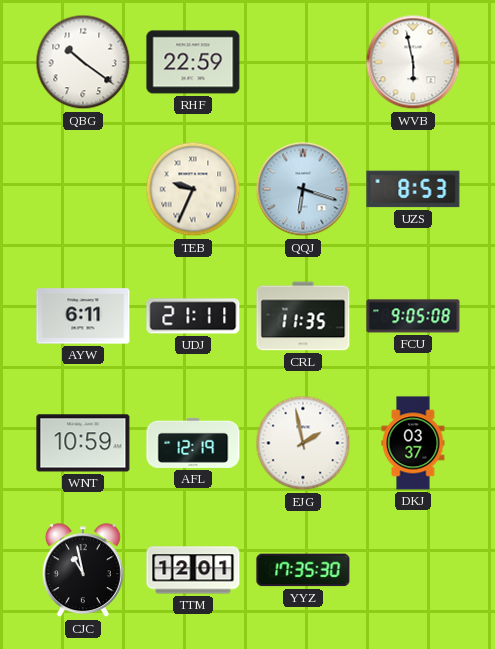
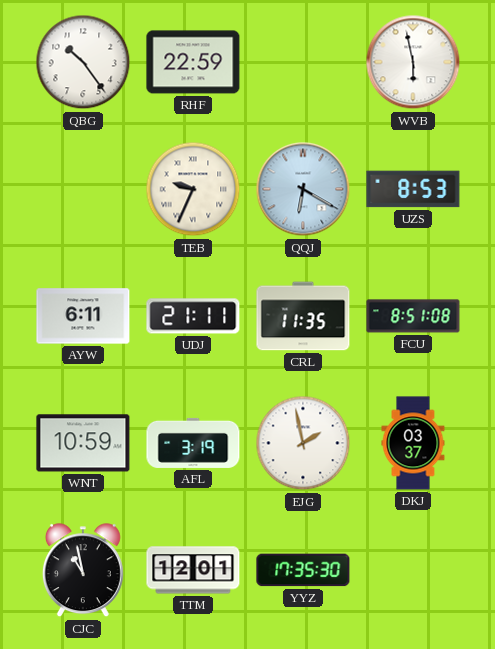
QBG: 10:21 -> 10:24 (83, 62)
QQJ: 6:18 -> 6:20 (303, 189)
FCU: 9:05 -> 8:51 (413, 316)
AFL: 12:19 -> 3:19 (193, 443)
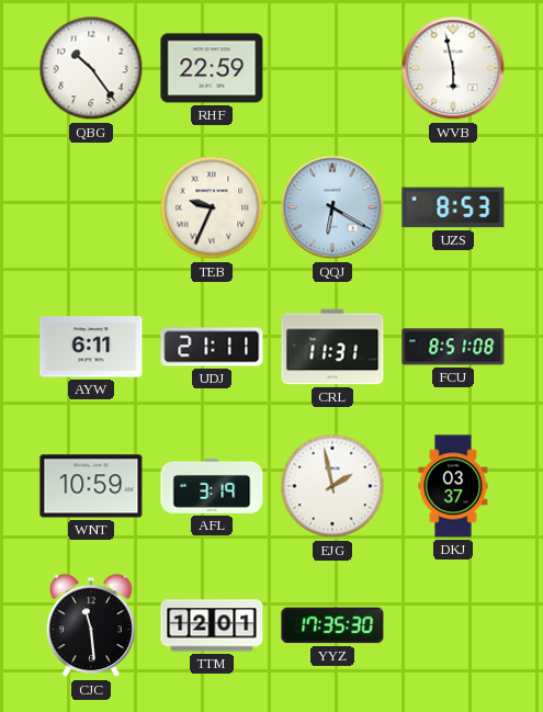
CRL: 11:35 -> 11:31 (332, 347)
CJC: 10:58 -> 11:29 (91, 626)
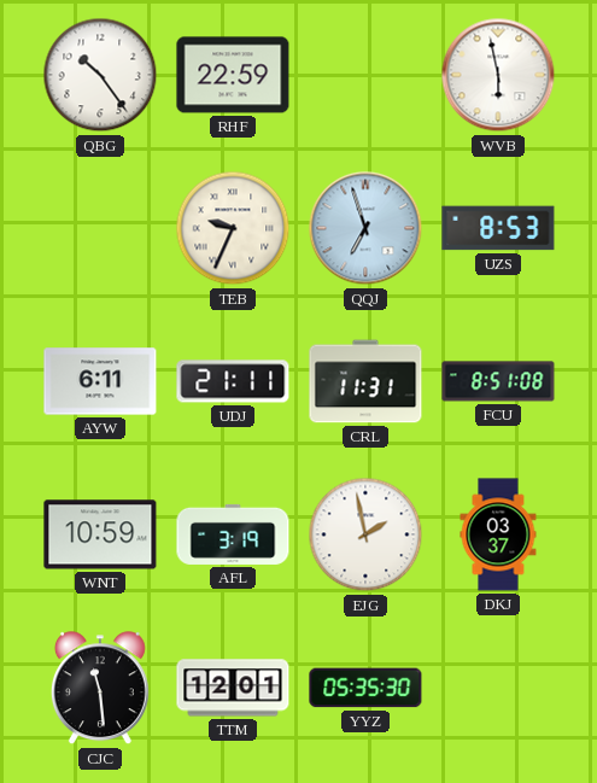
QQJ: 6:20 -> 6:57 (365, 228)
YYZ: 17:35 -> 05:35 (365, 688)
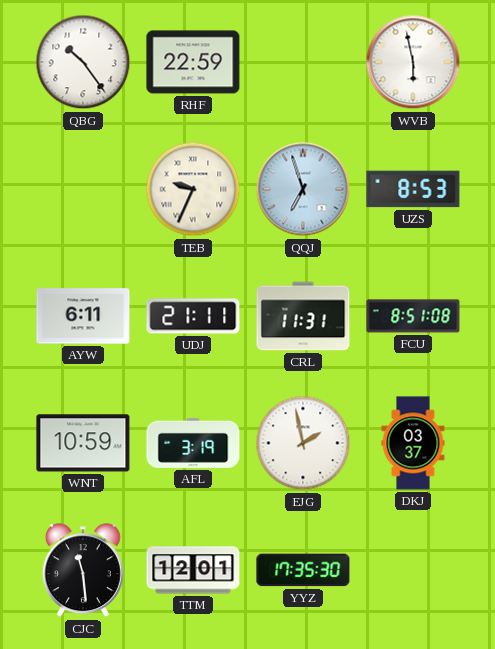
YYZ: 05:35 -> 17:35 (303, 570)
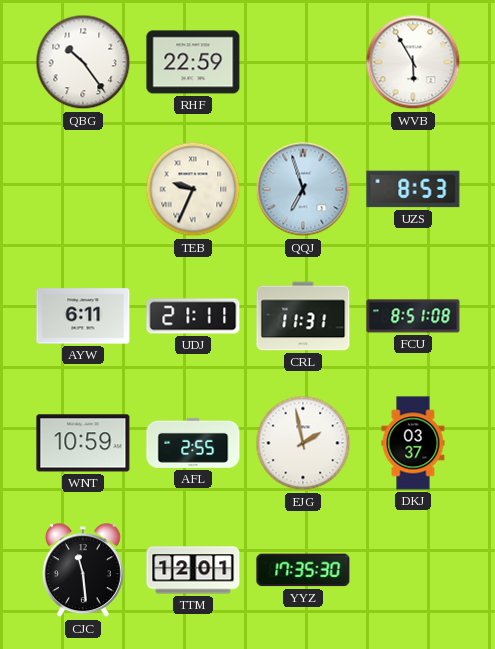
WVB: 5:58 -> 5:55 (413, 62)
AFL: 3:19 -> 2:55 (193, 443)
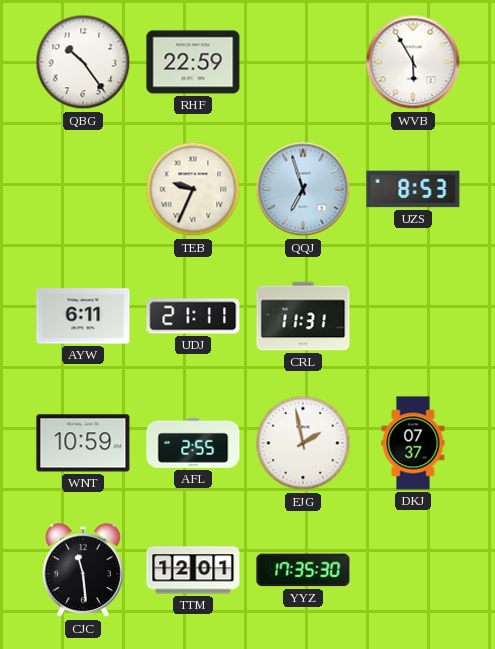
FCU: 8:51 -> none (413, 316)
DKJ: 03:37 -> 07:37 (413, 443)
